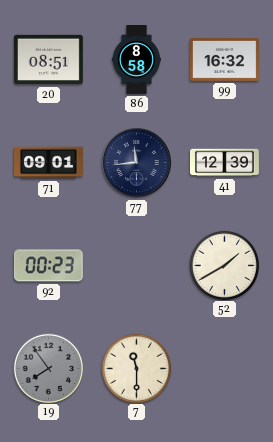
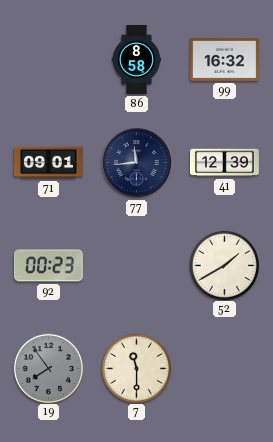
20: 08:51 -> none (49, 60)
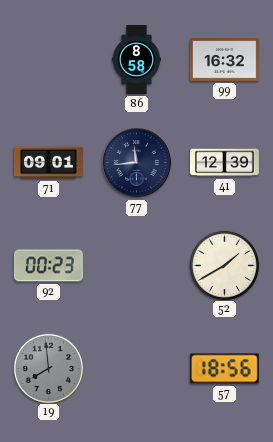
19: 7:54 -> 7:59 (48, 368)
7: 11:30 -> none (136, 368)
57: none -> 18:56 (224, 369)
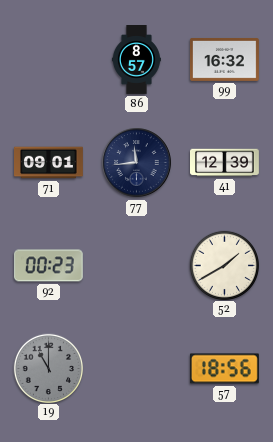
86: 8:58 -> 8:57 (136, 60)
19: 7:59 -> 11:00 (48, 368)
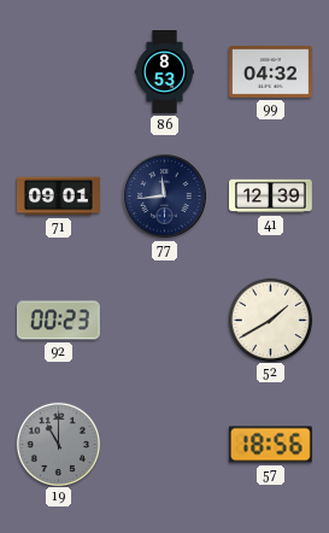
86: 8:57 -> 8:53 (164, 72)
99: 16:32 -> 04:32 (270, 72)
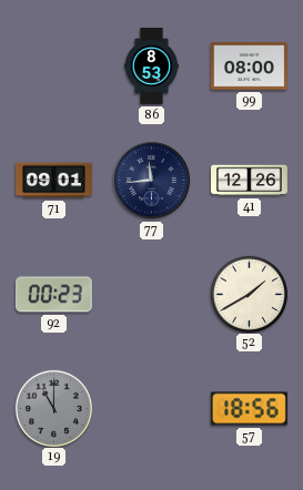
99: 04:32 -> 08:00 (249, 67)
41: 12:39 -> 12:26 (250, 181)
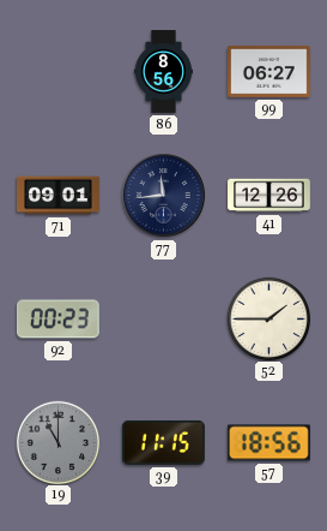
86: 8:53 -> 8:56 (163, 72)
99: 08:00 -> 06:27 (268, 72)
52: 1:40 -> 1:45 (268, 318)
39: none -> 11:15 (163, 442)
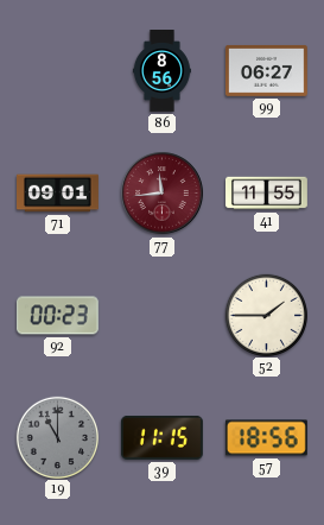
77 dial: navy -> burgundy (163, 194)
41: 12:26 -> 11:55 (267, 194)
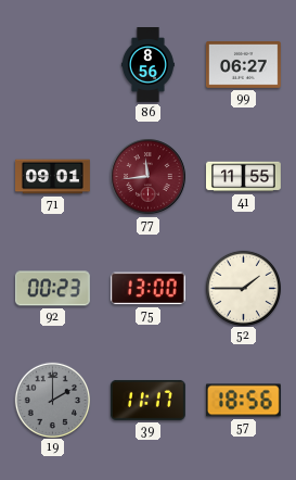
75: none -> 13:00 (147, 289)
19: 11:00 -> 2:00 (52, 400)
39: 11:15 -> 11:17 (147, 400)
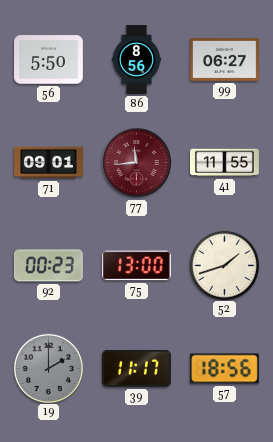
56: none -> 5:50 (49, 60)
52: 1:45 -> 1:42 (224, 265)
